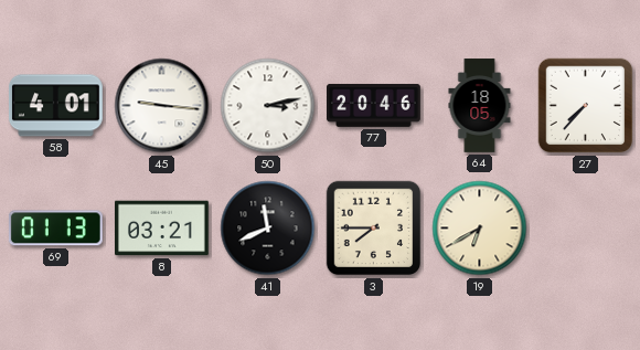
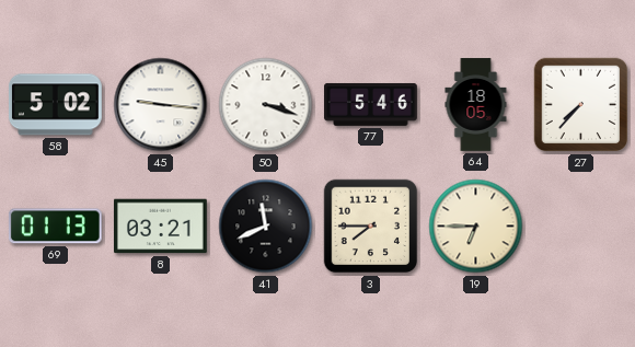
58: 4:01 -> 5:02 (56, 105)
50: 3:13 -> 3:18 (266, 105)
77: 20:46 -> 5:46 (371, 105)
19: 6:40 -> 6:45 (476, 227)
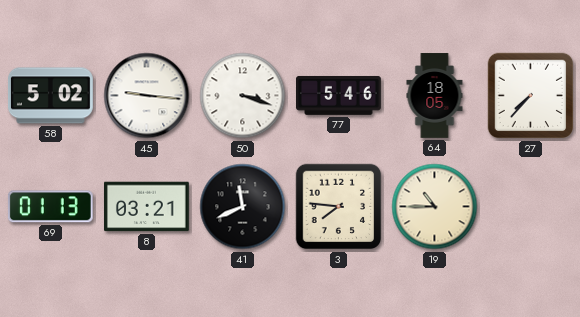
3: 7:45 -> 7:46 (339, 207)
19: 6:45 -> 10:45 (435, 207)
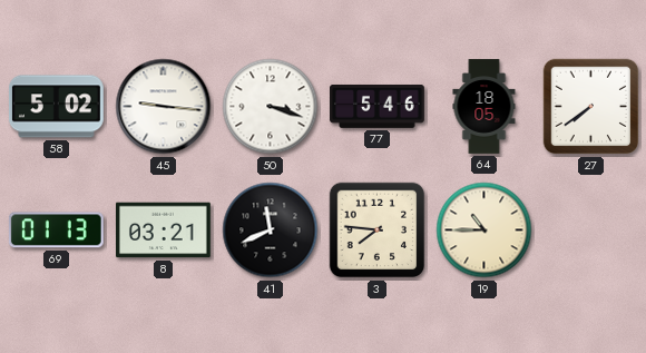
27: 7:37 -> 7:39 (591, 107)
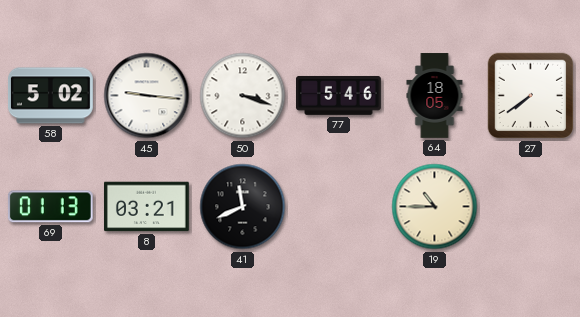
3: 7:46 -> none (378, 231)
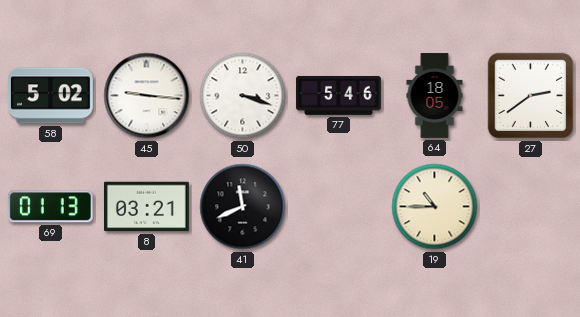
27: 7:39 -> 2:39 (531, 96)
